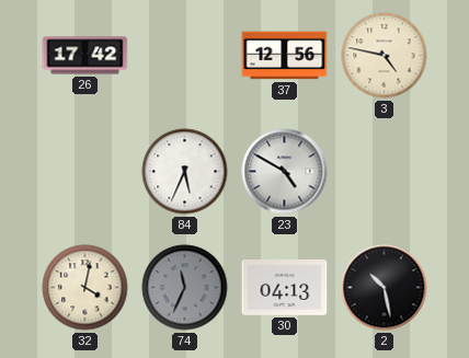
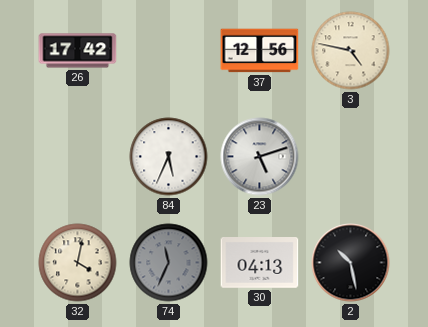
23: 4:50 -> 5:12 (260, 157)
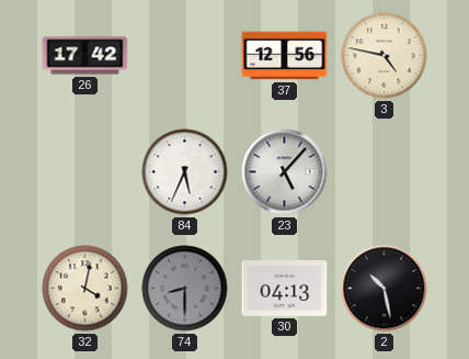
23: 5:12 -> 5:07 (285, 172)
74: 11:34 -> 8:30 (185, 289)
